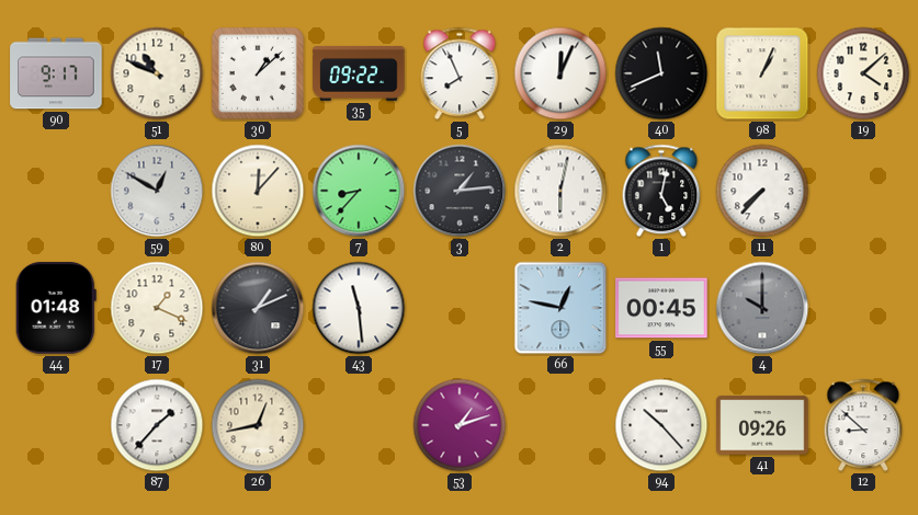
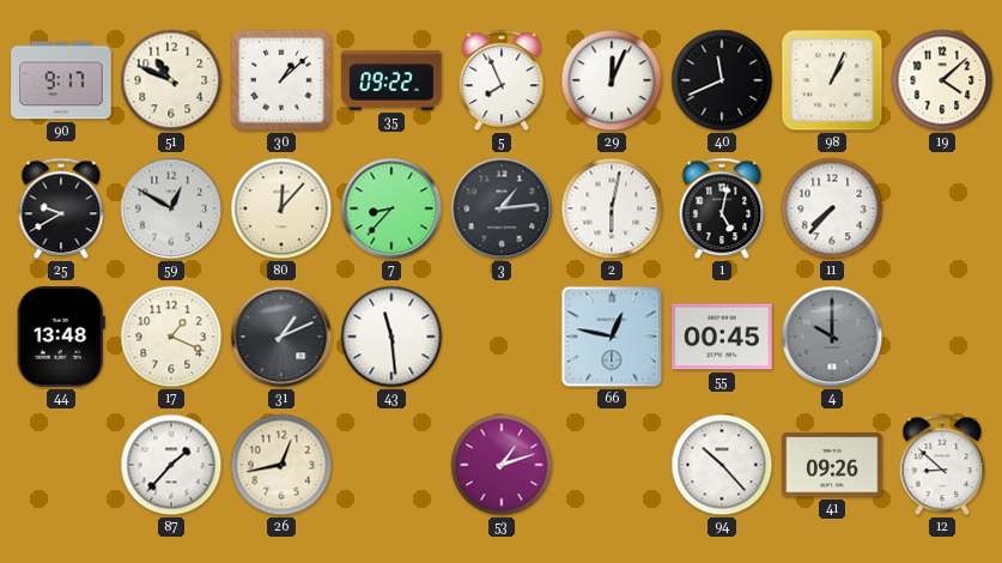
25: none -> 9:40 (61, 208)
44: 01:48 -> 13:48 (61, 337)
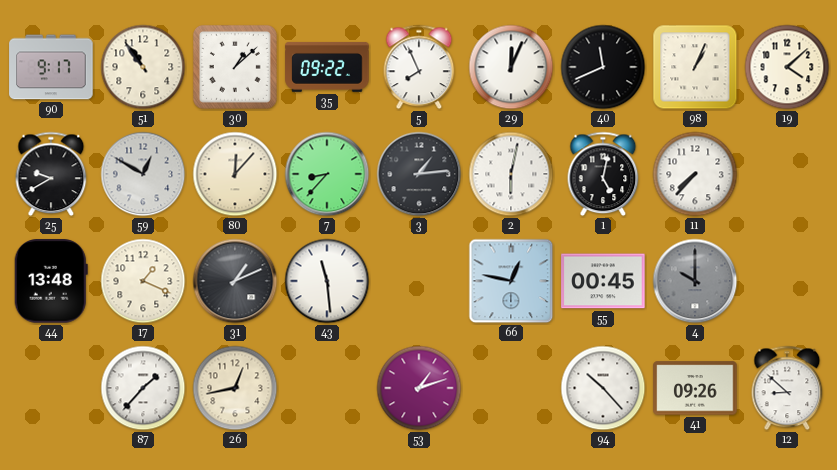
51: 10:49 -> 10:54 (143, 67)
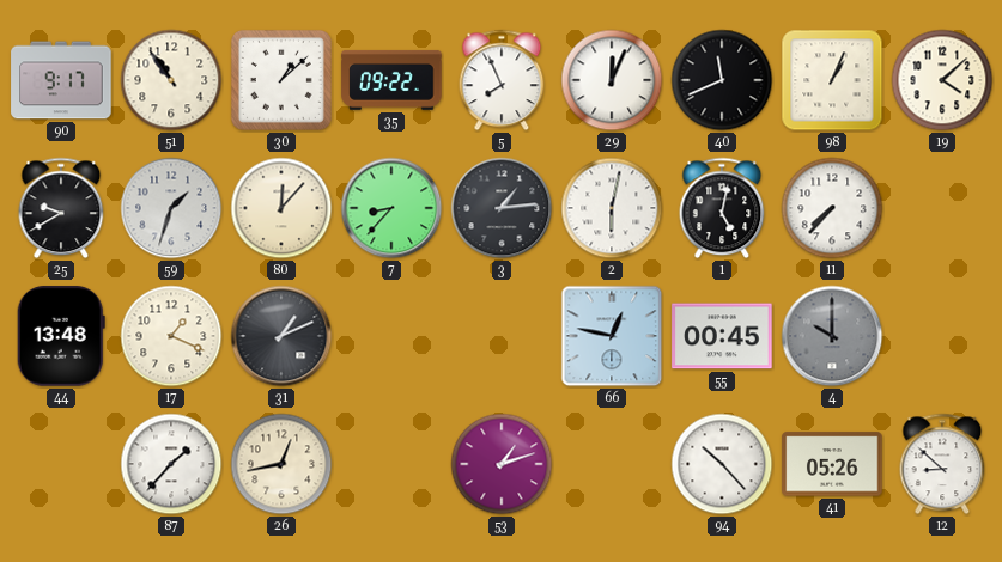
59: 12:50 -> 1:33 (171, 208)
43: 11:29 -> none (327, 281)
41: 09:26 -> 05:26 (832, 464)
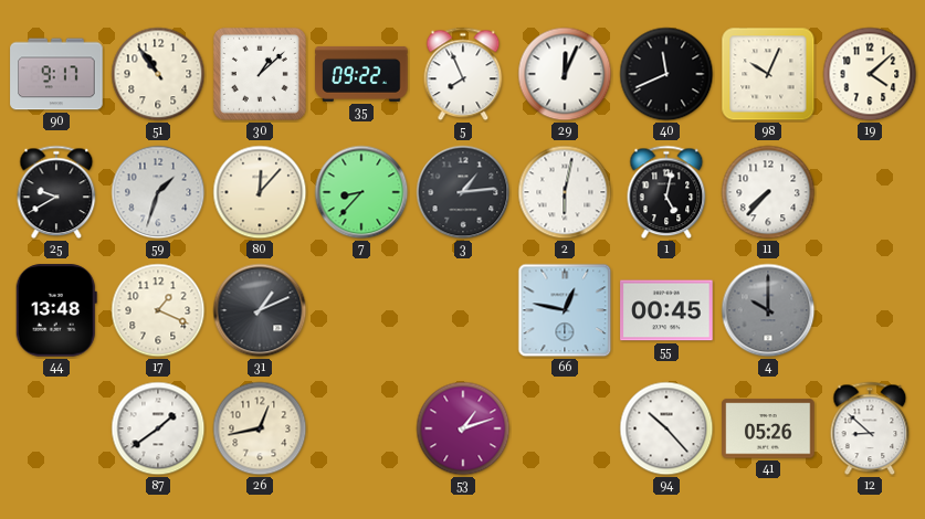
98: 1:04 -> 10:04 (768, 74)
87: 1:37 -> 1:39 (158, 428)
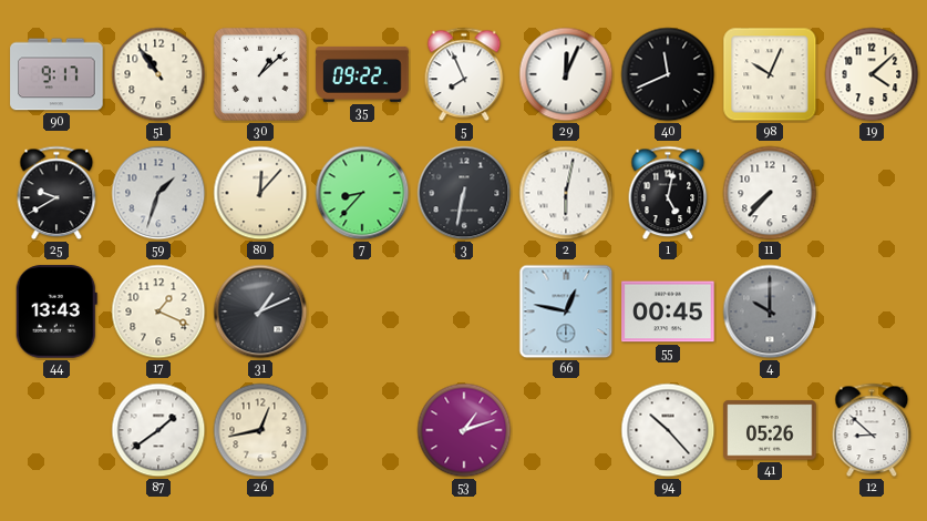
3: 1:14 -> 6:32 (464, 193)
44: 13:48 -> 13:43 (56, 311)
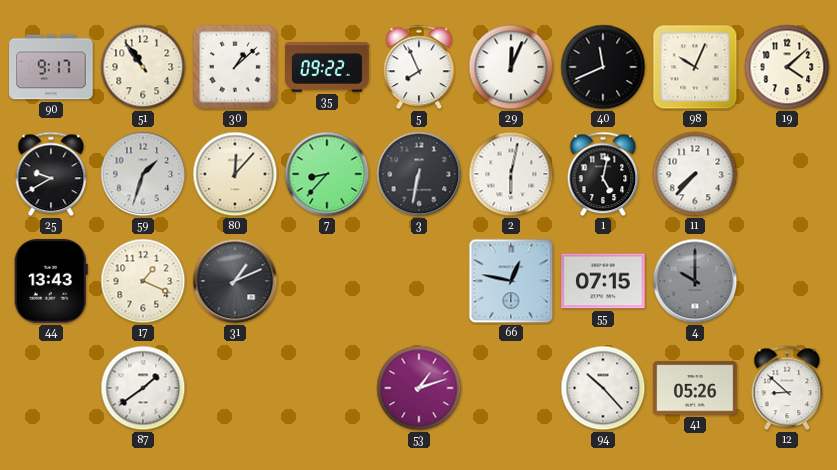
55: 00:45 -> 07:15 (603, 281)
26: 12:43 -> none (260, 430)
